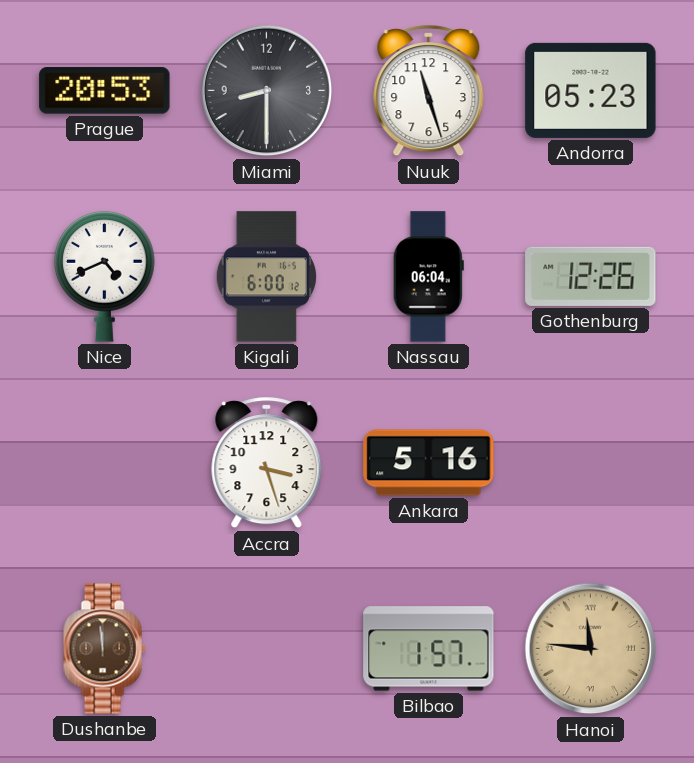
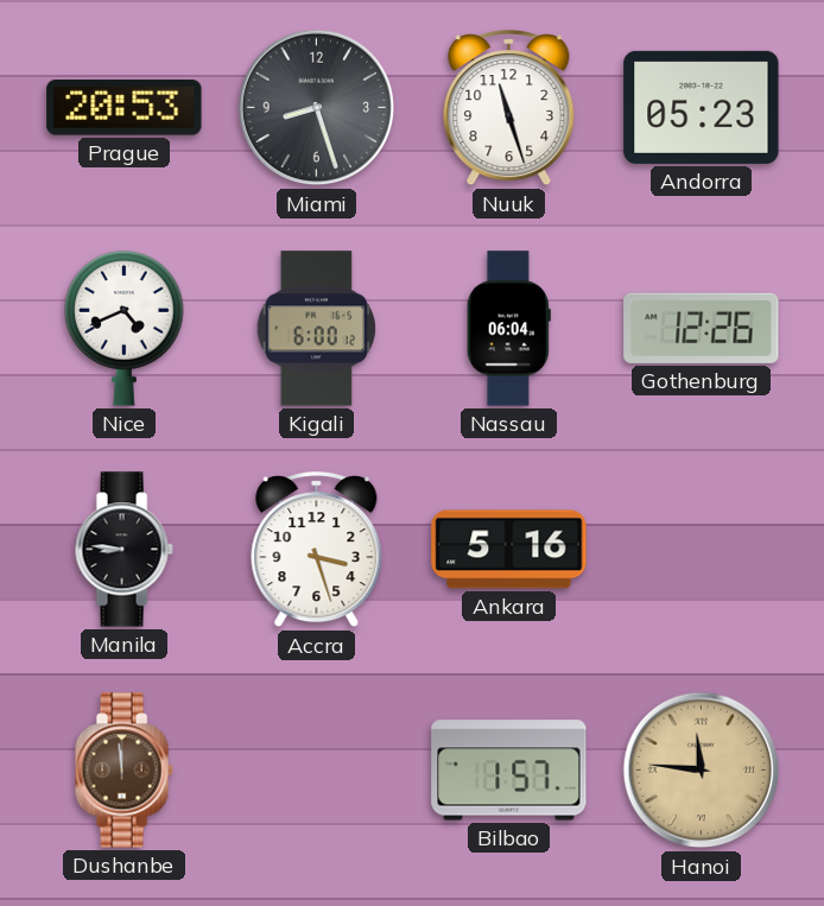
Miami: 8:30 -> 8:27 (317, 108)
Manila: none -> 8:46 (123, 550)
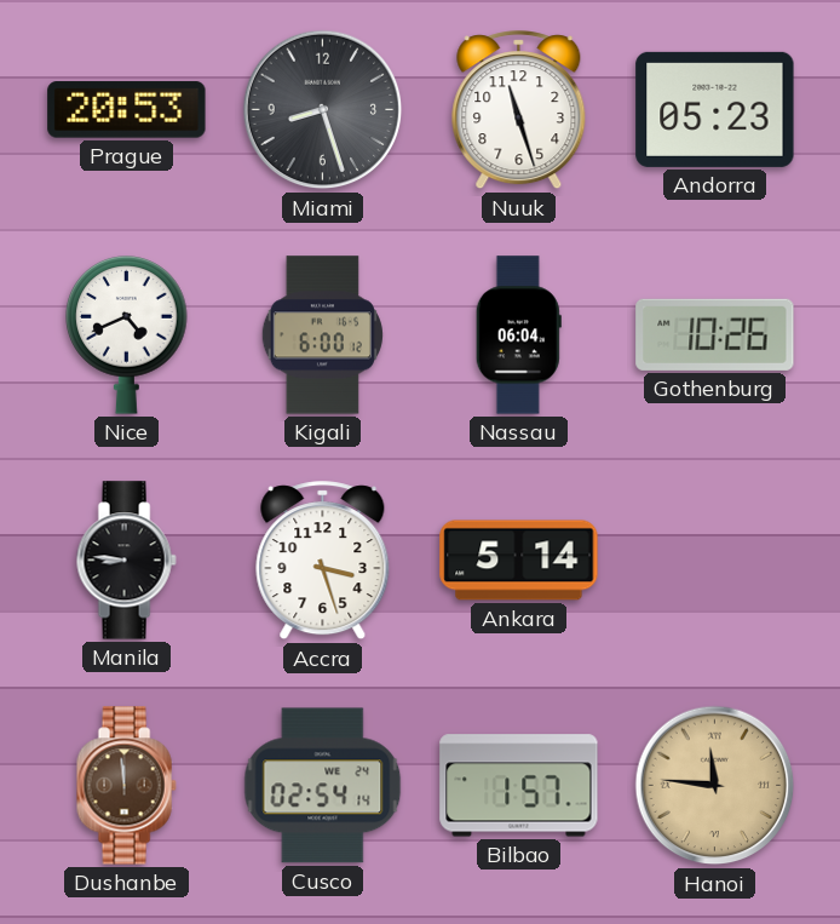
Gothenburg: 12:26 -> 10:26 (715, 334)
Ankara: 5:16 -> 5:14 (519, 561)
Cusco: none -> 02:54 (323, 786)
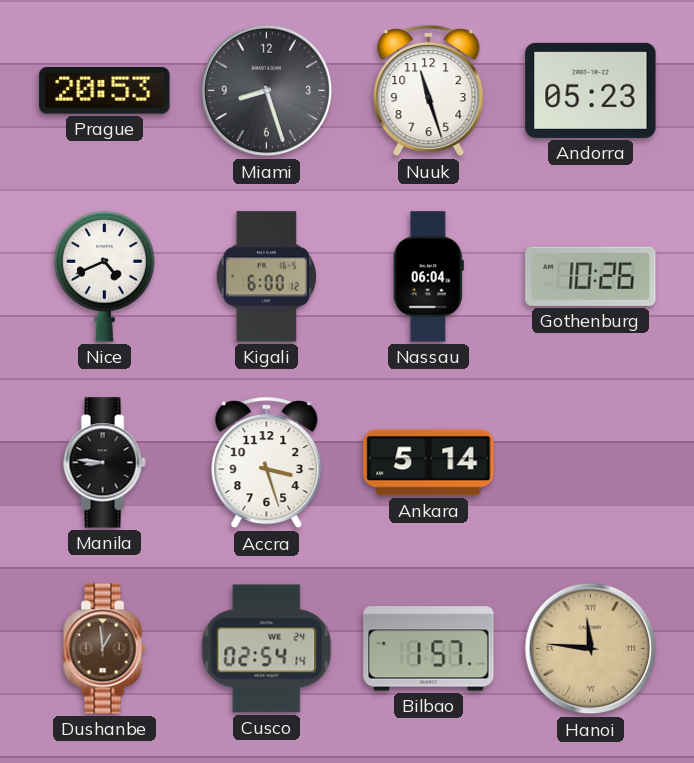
Dushanbe: 11:59 -> 12:59 (104, 649)
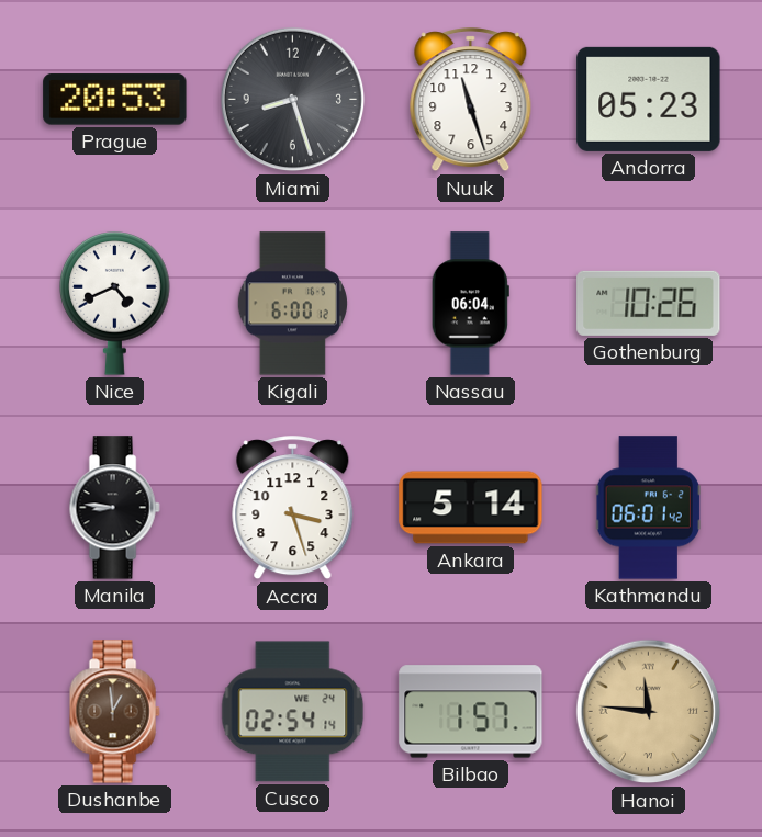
Kathmandu: none -> 06:01 (648, 508)
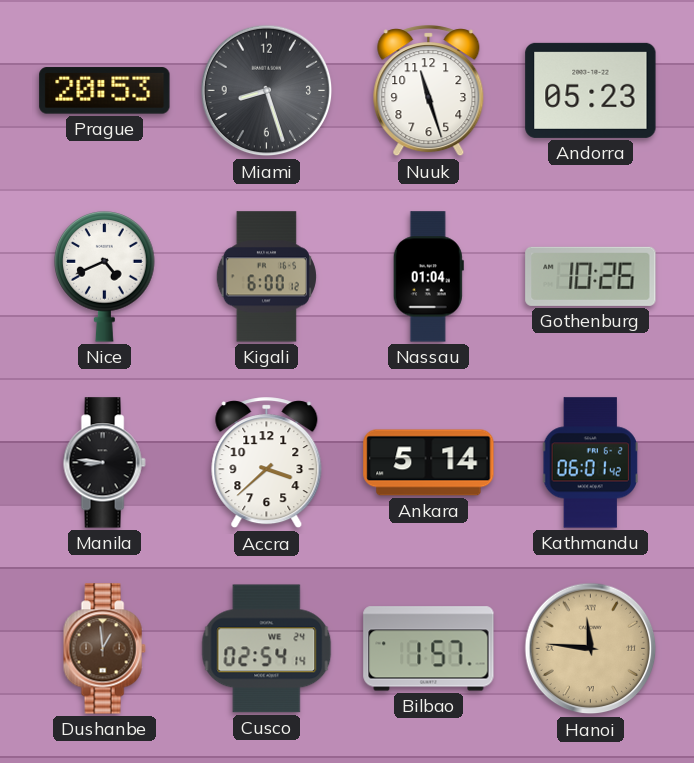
Nassau: 06:04 -> 01:04 (428, 277)
Accra: 3:27 -> 3:38 (267, 463)
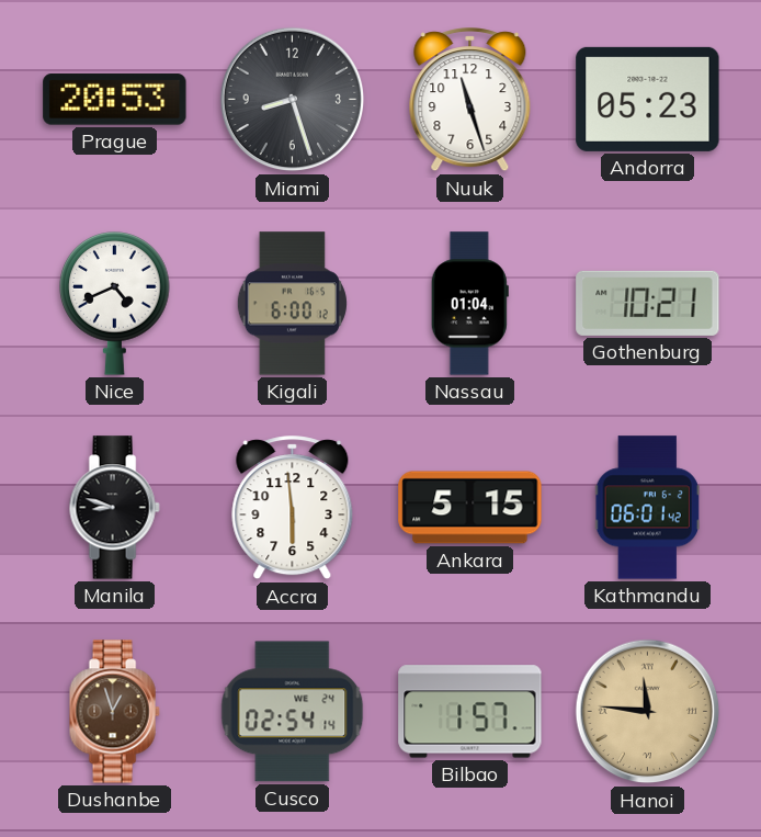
Gothenburg: 10:26 -> 10:21 (648, 303)
Manila: 8:46 -> 8:48 (114, 508)
Accra: 3:38 -> 5:59 (293, 508)
Ankara: 5:14 -> 5:15 (470, 508)
Dushanbe: 12:59 -> 12:57 (114, 712)
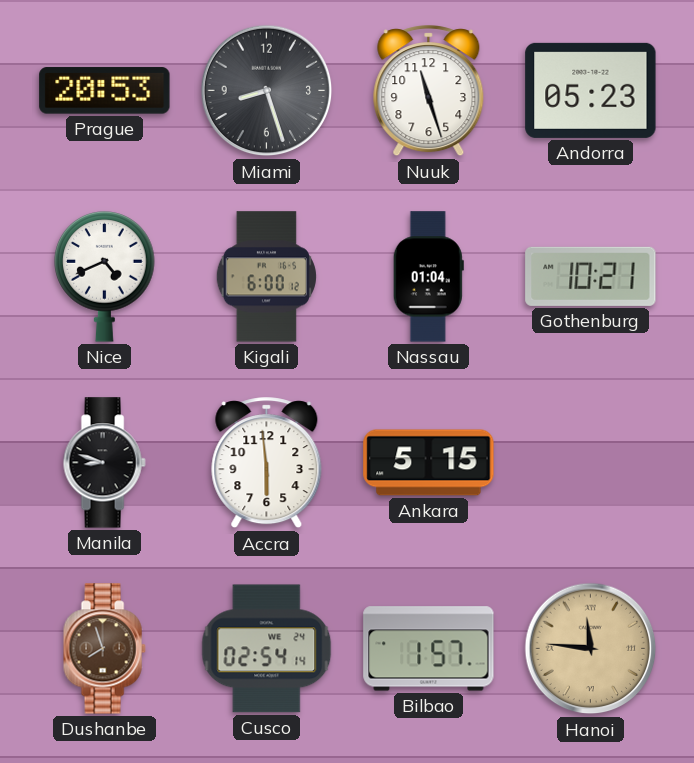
Kathmandu: 06:01 -> none (647, 508)
Dushanbe: 12:57 -> 7:57 (104, 649)
